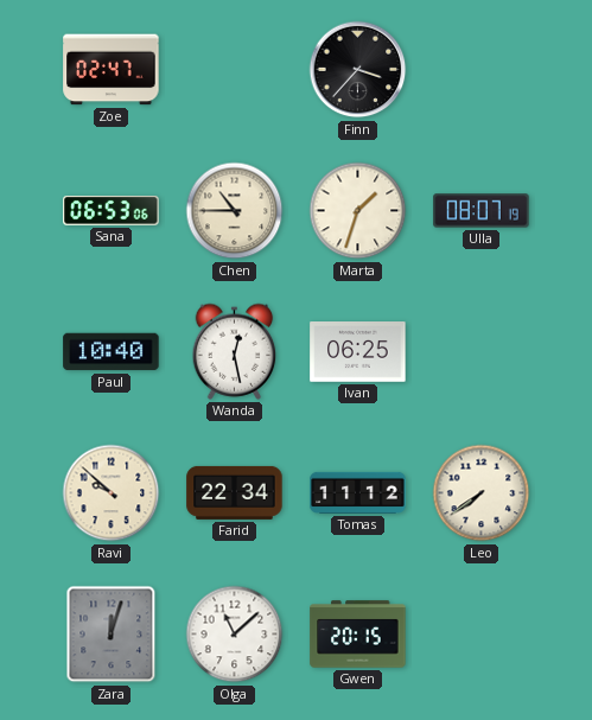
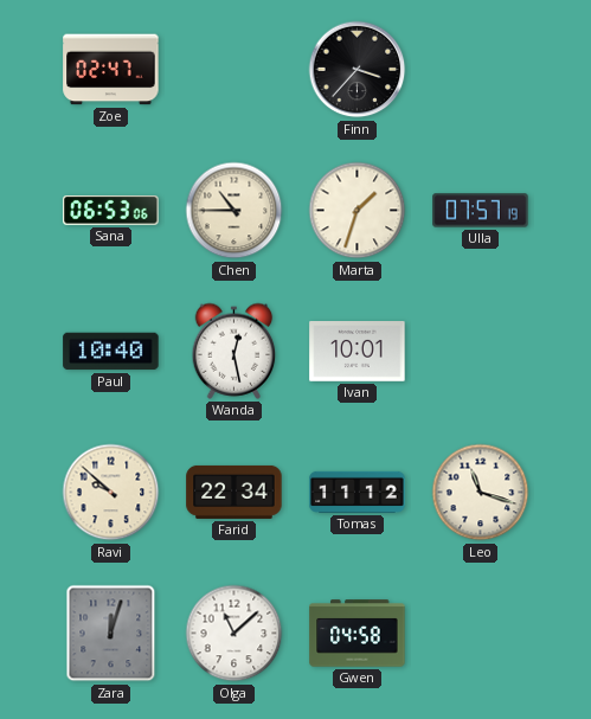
Ulla: 08:07 -> 07:57 (481, 211)
Ivan: 06:25 -> 10:01 (358, 352)
Leo: 7:39 -> 11:18 (481, 493)
Gwen: 20:15 -> 04:58 (358, 634)
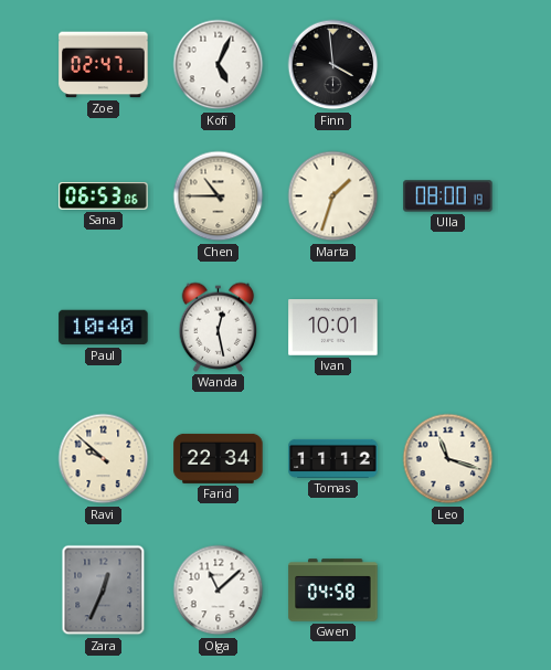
Kofi: none -> 5:04 (219, 65)
Finn: 3:37 -> 3:59 (333, 65)
Ulla: 07:57 -> 08:00 (448, 196)
Zara: 12:03 -> 12:34 (104, 591)
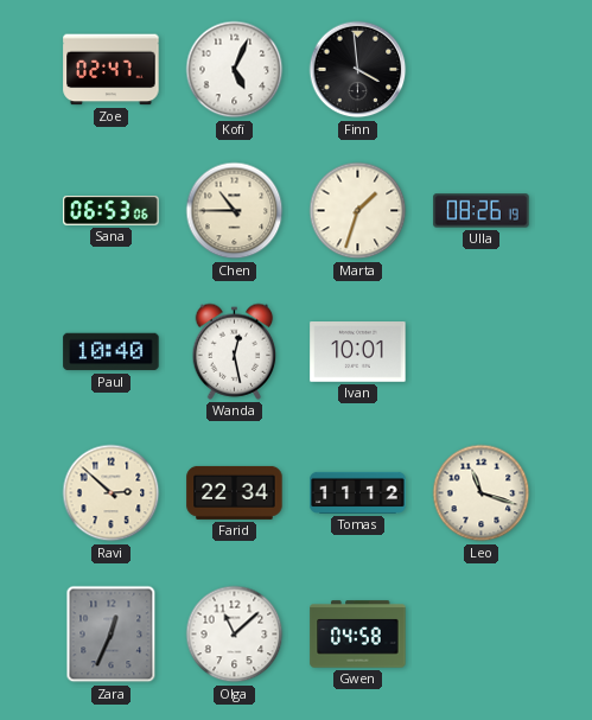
Ulla: 08:00 -> 08:26 (482, 211)
Ravi: 9:52 -> 2:52 (112, 493)
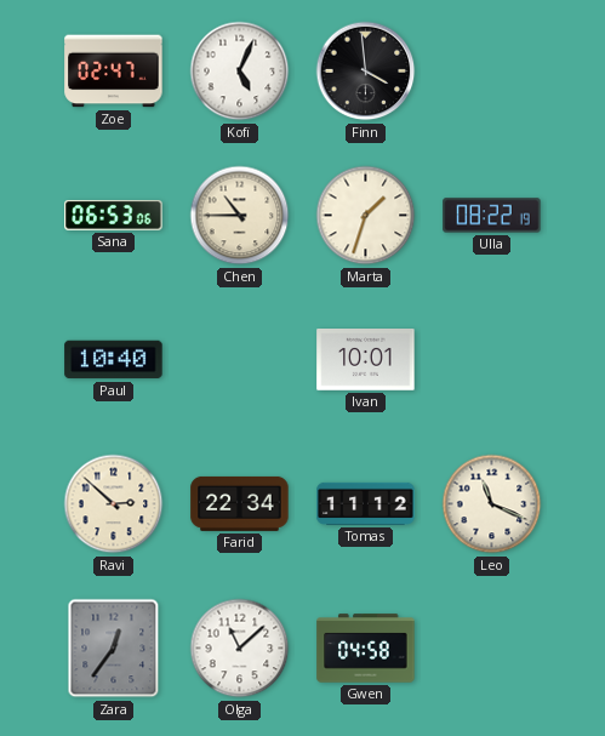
Ulla: 08:26 -> 08:22 (492, 216)
Wanda: 12:28 -> none (235, 351)
Leo: 11:18 -> 11:19 (492, 504)
Zara: 12:34 -> 12:36 (114, 649)
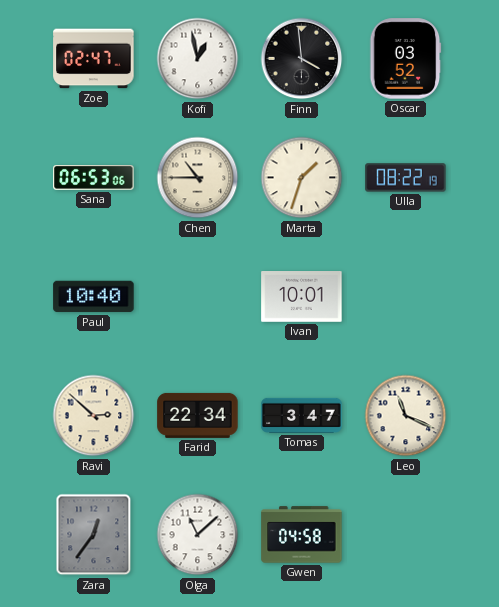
Kofi: 5:04 -> 12:58 (198, 59)
Oscar: none -> 03:52 (406, 59)
Tomas: 11:12 -> 3:47 (302, 415)
